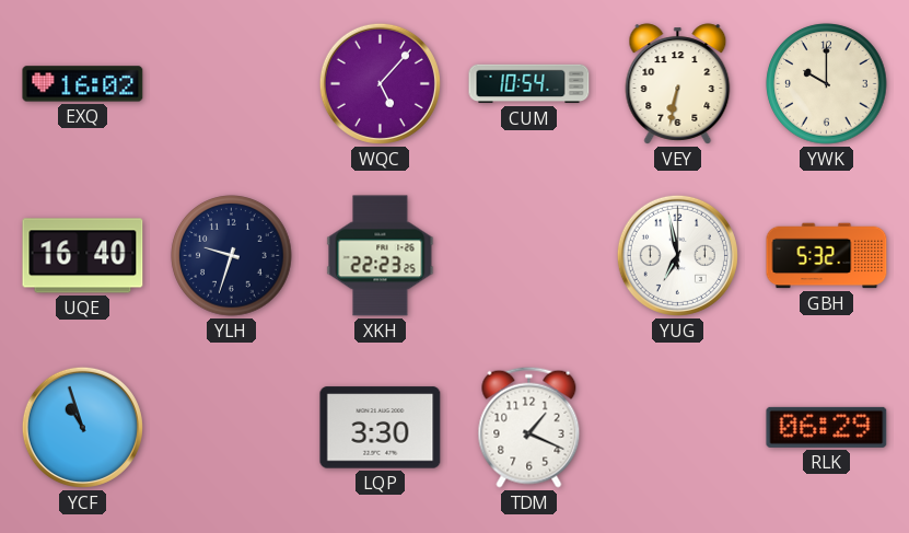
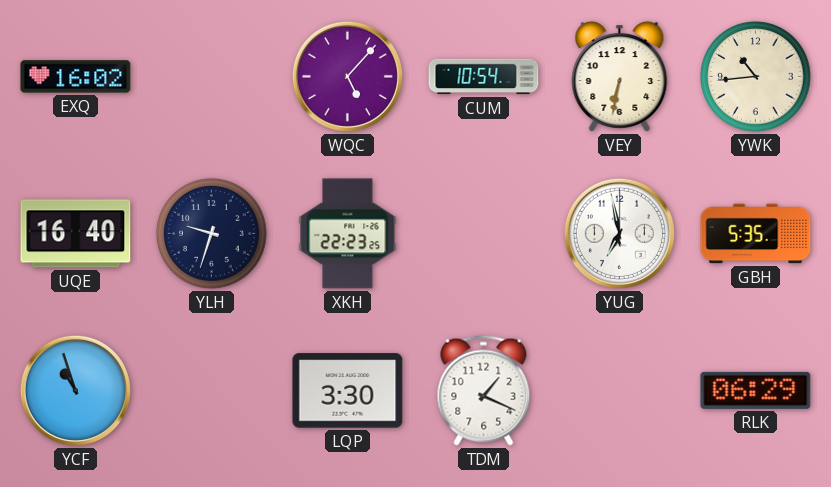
YWK: 10:00 -> 10:44 (756, 77)
GBH: 5:32 -> 5:35 (756, 234)
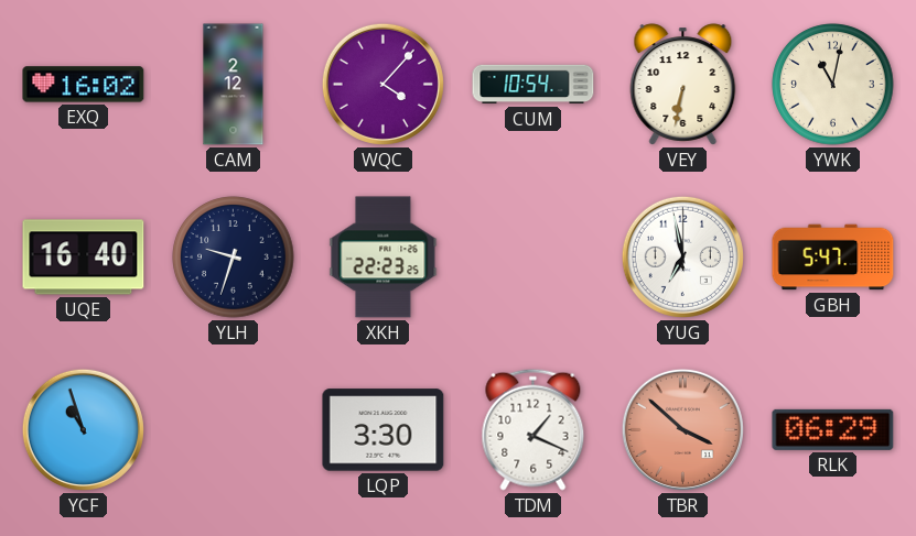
CAM: none -> 2:12 (234, 85)
WQC: 5:07 -> 4:07 (382, 84)
YWK: 10:44 -> 11:02 (833, 85)
GBH: 5:35 -> 5:47 (833, 258)
TBR: none -> 3:52 (682, 429)
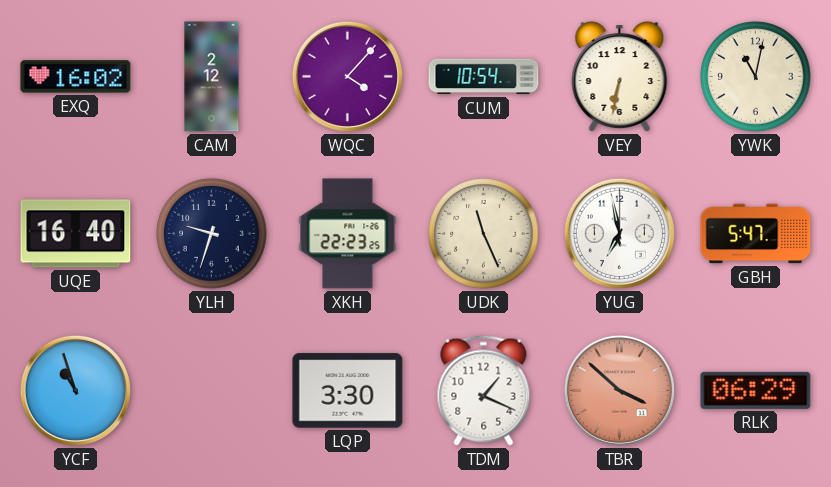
UDK: none -> 11:26 (484, 234)
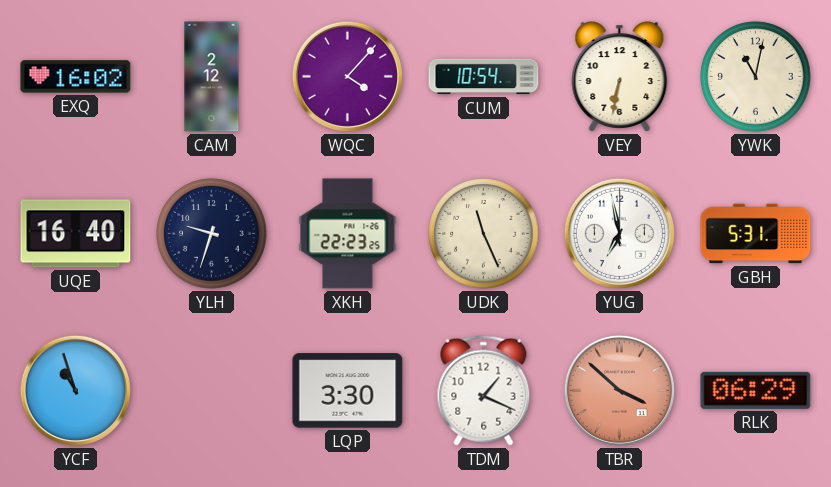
GBH: 5:47 -> 5:31 (756, 234)
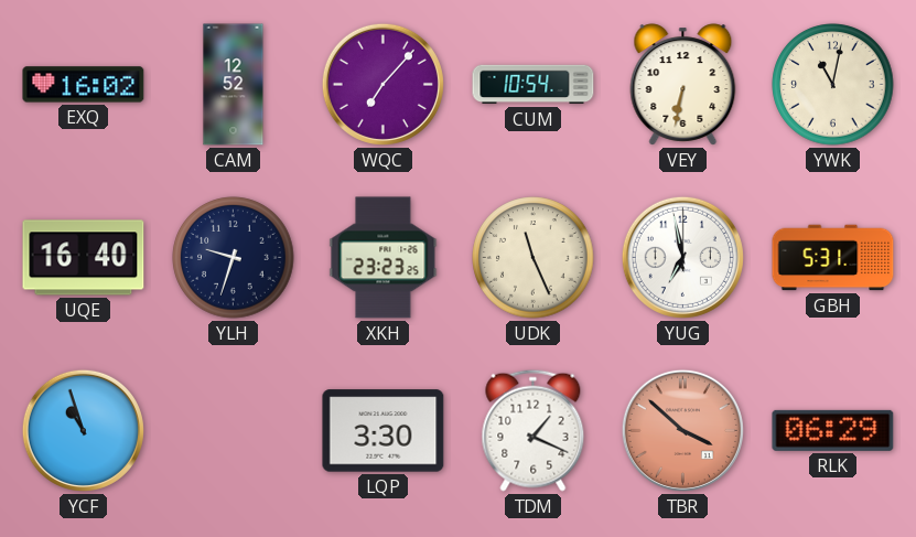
CAM: 2:12 -> 12:52 (234, 85)
WQC: 4:07 -> 7:07 (382, 84)
XKH: 22:23 -> 23:23 (384, 258)
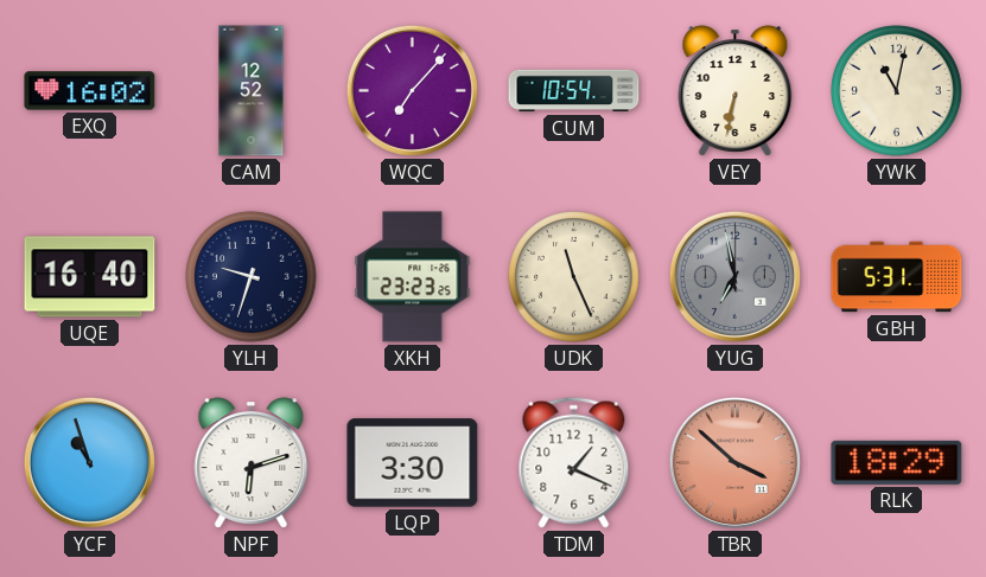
YUG dial: white -> grey (734, 276)
NPF: none -> 6:12 (252, 463)
RLK: 06:29 -> 18:29 (897, 462)
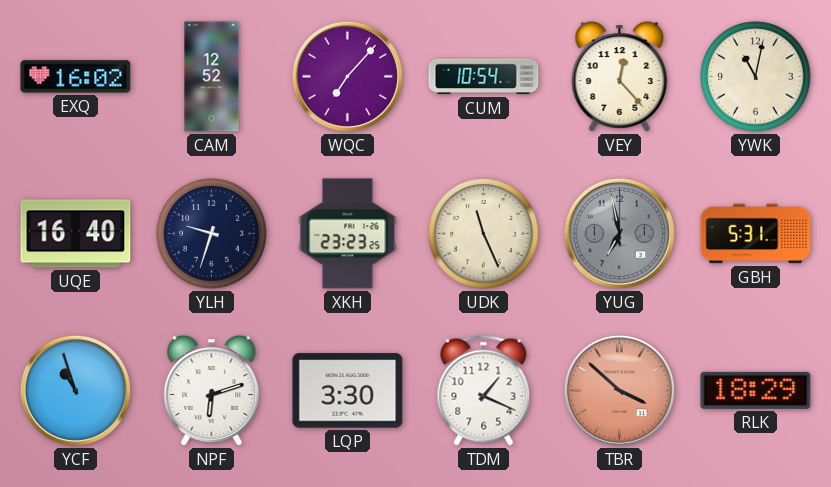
VEY: 6:32 -> 12:23 (620, 77)
